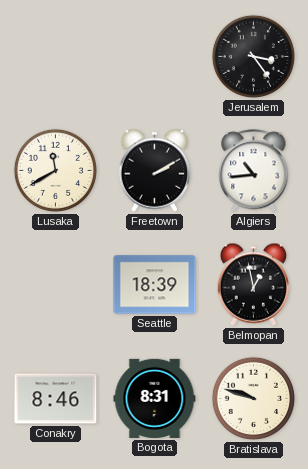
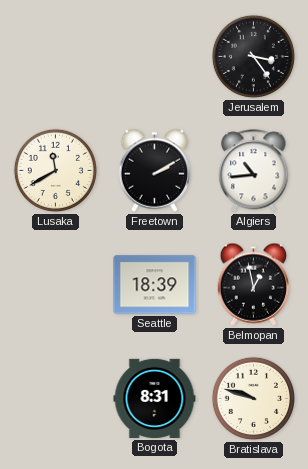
Conakry: 8:46 -> none (56, 399)
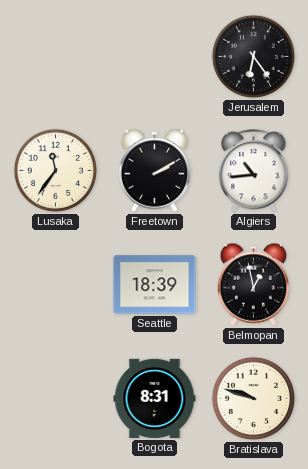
Jerusalem: 3:24 -> 6:24 (253, 56)
Lusaka: 11:40 -> 11:36 (55, 170)
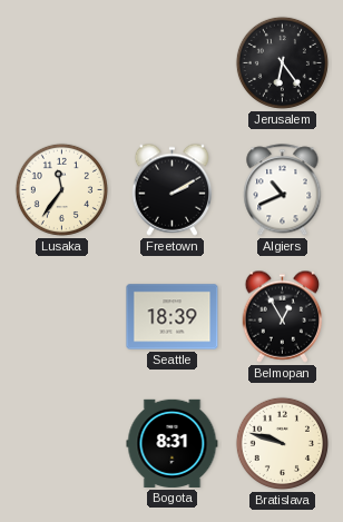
Algiers: 10:44 -> 10:41 (283, 190)
Belmopan: 12:58 -> 12:55 (283, 316)
